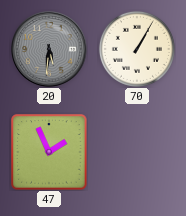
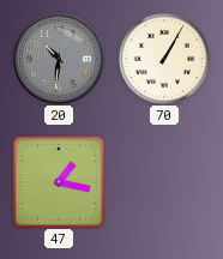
20: 5:31 -> 10:31 (59, 59)
47: 1:56 -> 1:17 (59, 182)
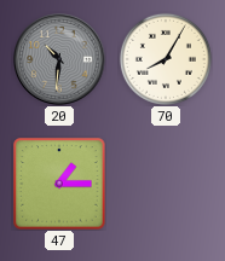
70: 1:05 -> 8:05 (166, 59)
47: 1:17 -> 1:15 (59, 184)
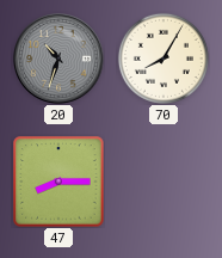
20: 10:31 -> 10:33 (58, 59)
47: 1:15 -> 8:15 (58, 182)
